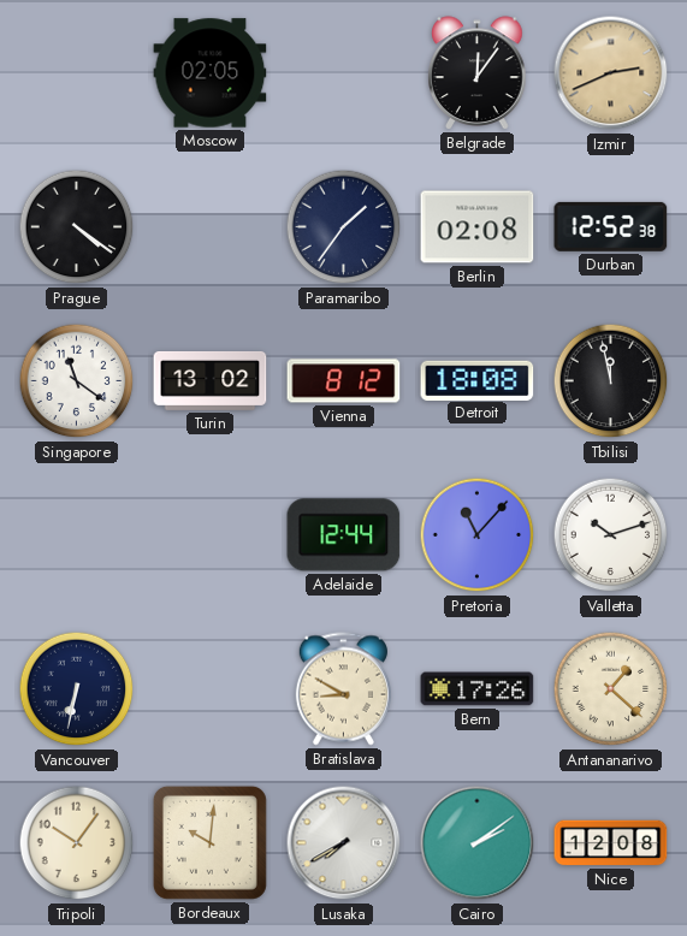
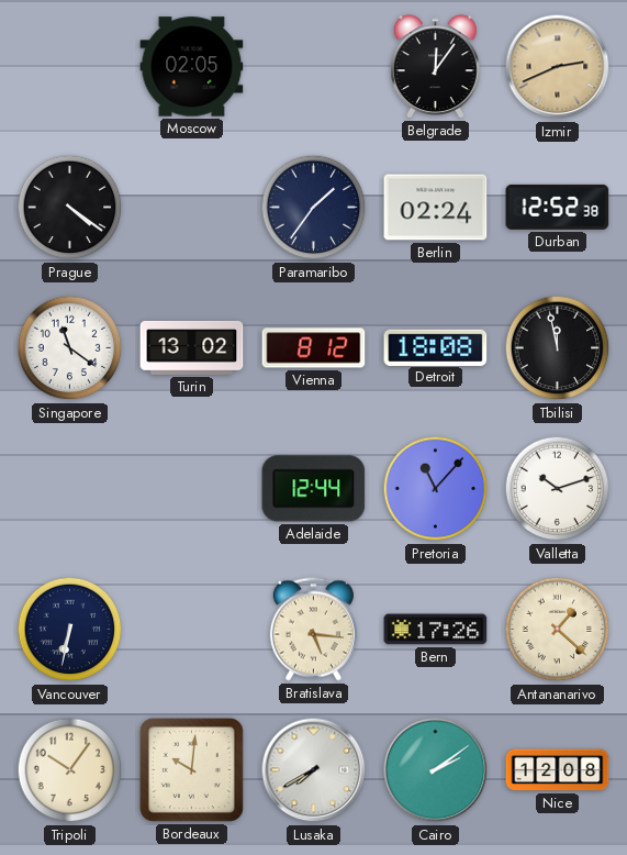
Berlin: 02:08 -> 02:24 (436, 208)
Bratislava: 8:50 -> 5:16 (313, 630)
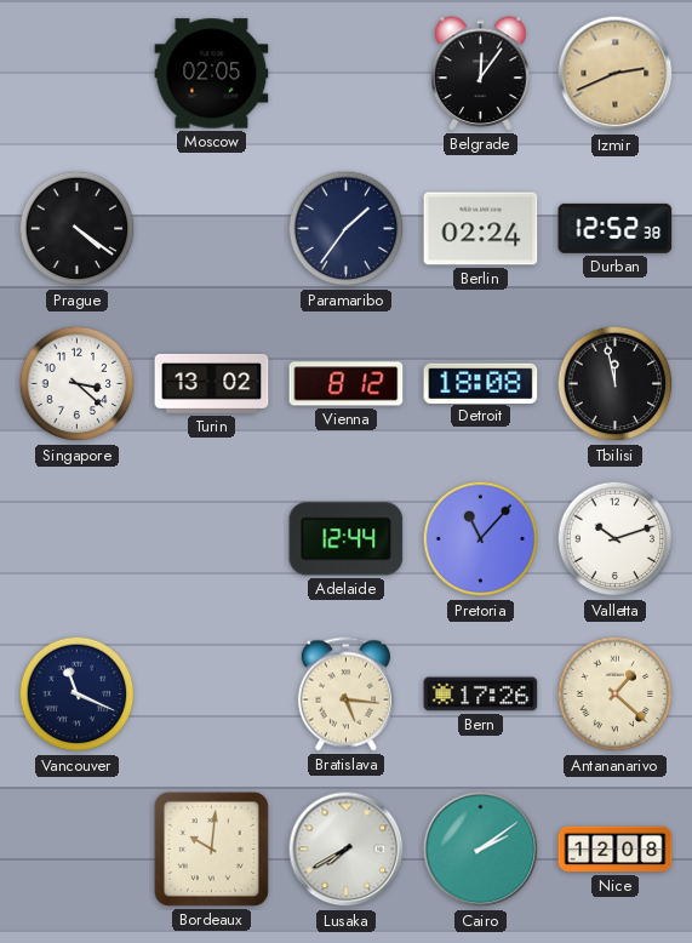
Singapore: 11:21 -> 3:22 (78, 384)
Vancouver: 6:32 -> 11:19 (78, 695)
Tripoli: 10:06 -> none (70, 770)
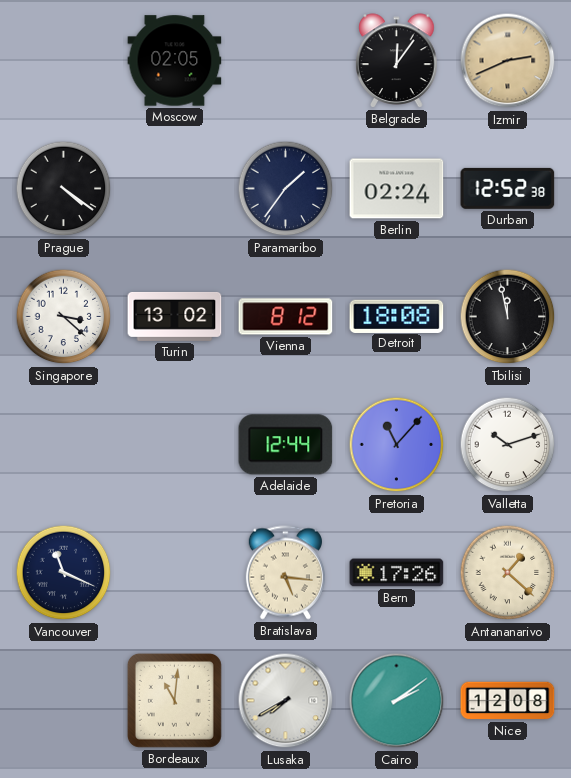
Bordeaux: 10:01 -> 11:01 (174, 700)
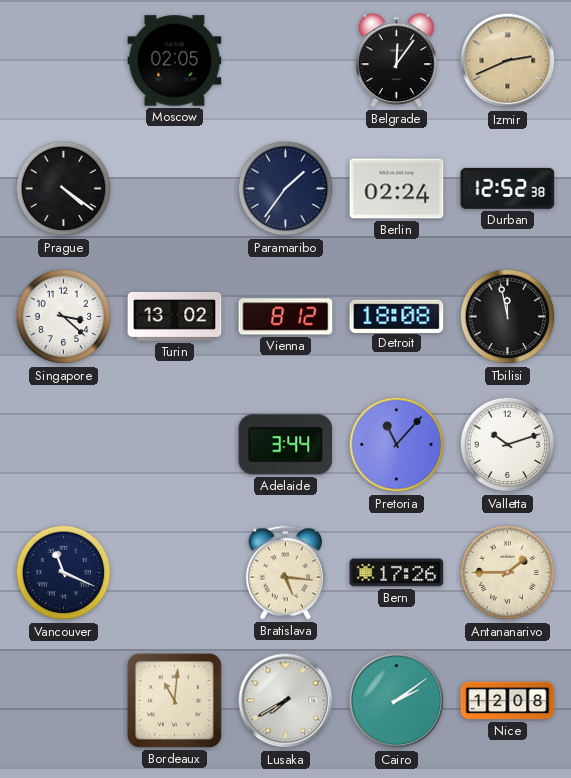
Adelaide: 12:44 -> 3:44 (286, 445)
Antananarivo: 1:22 -> 1:45 (508, 573)
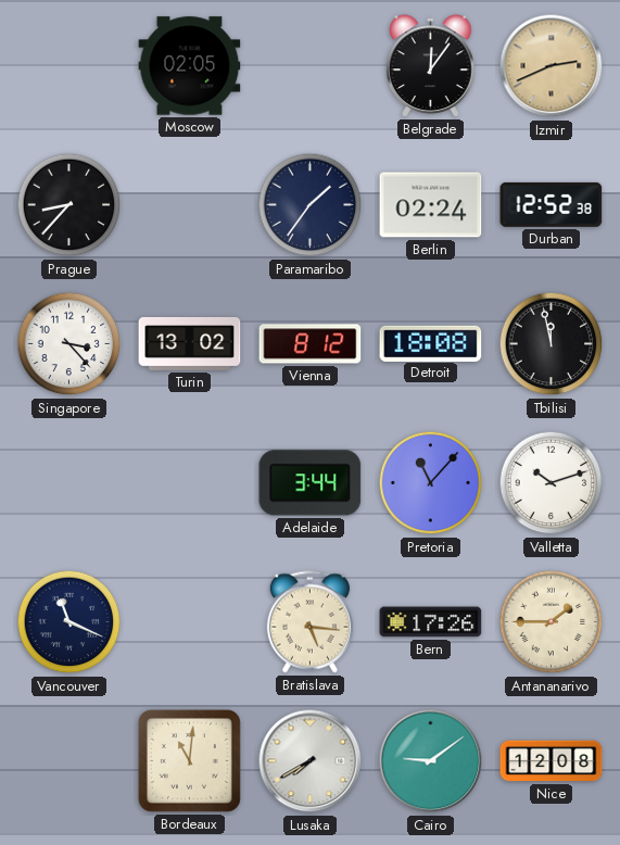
Prague: 4:21 -> 8:37 (69, 205)
Singapore: 3:22 -> 3:23 (69, 344)
Cairo: 2:09 -> 9:09 (431, 761)
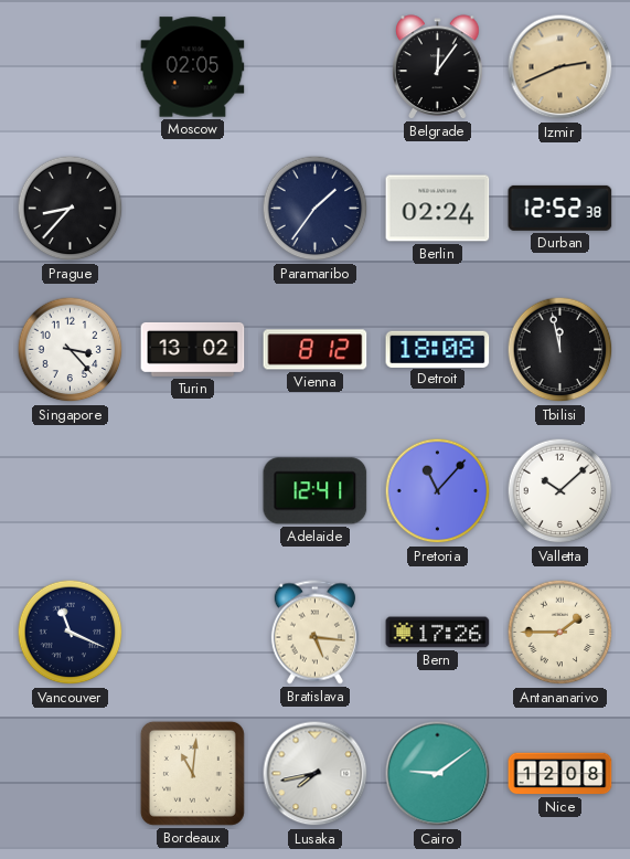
Adelaide: 3:44 -> 12:41 (316, 491)
Valletta: 10:12 -> 10:08 (560, 491)
Lusaka: 7:40 -> 7:43 (316, 774)
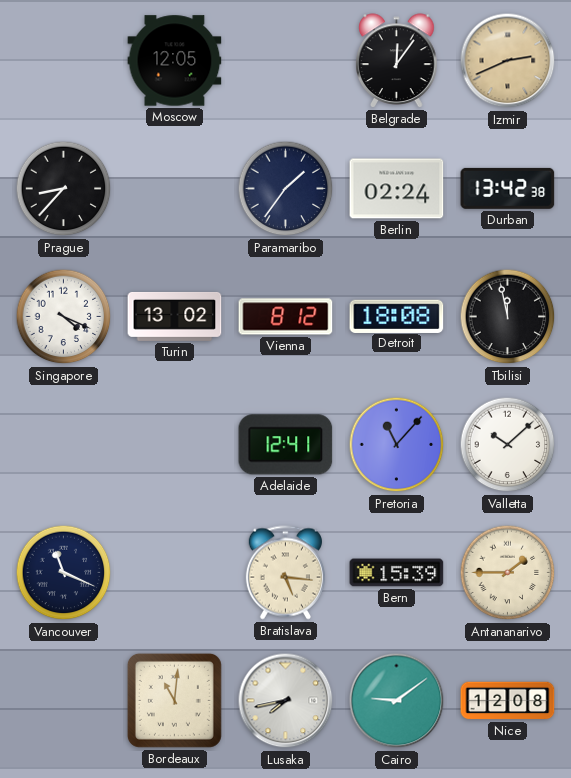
Moscow: 02:05 -> 12:05 (175, 61)
Durban: 12:52 -> 13:42 (508, 188)
Singapore: 3:23 -> 4:19 (64, 317)
Bern: 17:26 -> 15:39 (397, 573)
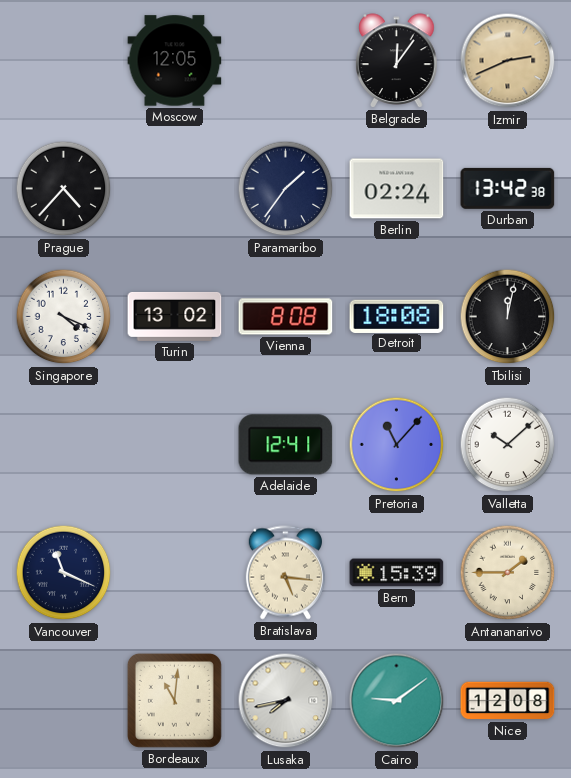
Prague: 8:37 -> 4:37 (64, 189)
Vienna: 8:12 -> 8:08 (286, 317)
Tbilisi: 11:58 -> 12:02 (508, 317)
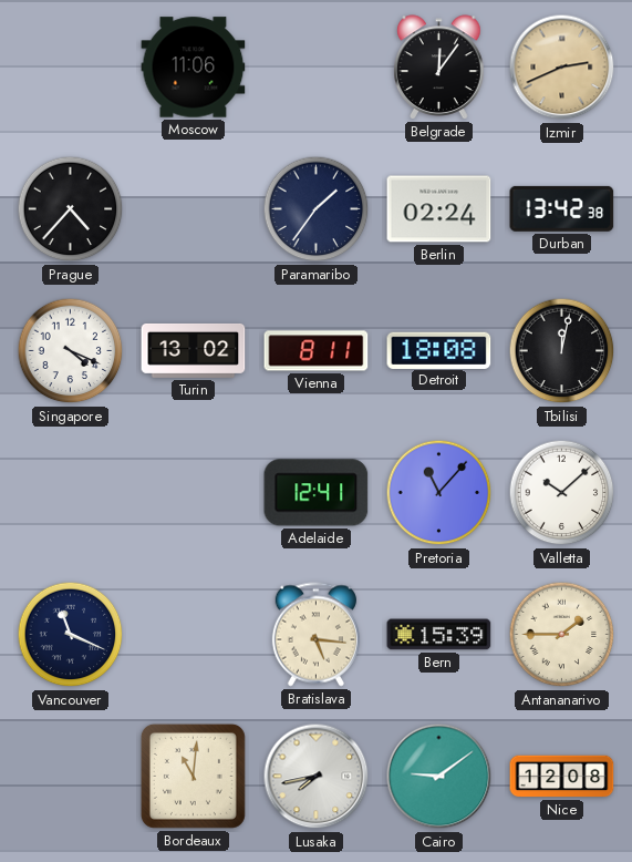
Moscow: 12:05 -> 11:06 (194, 68)
Vienna: 8:08 -> 8:11 (317, 351)
